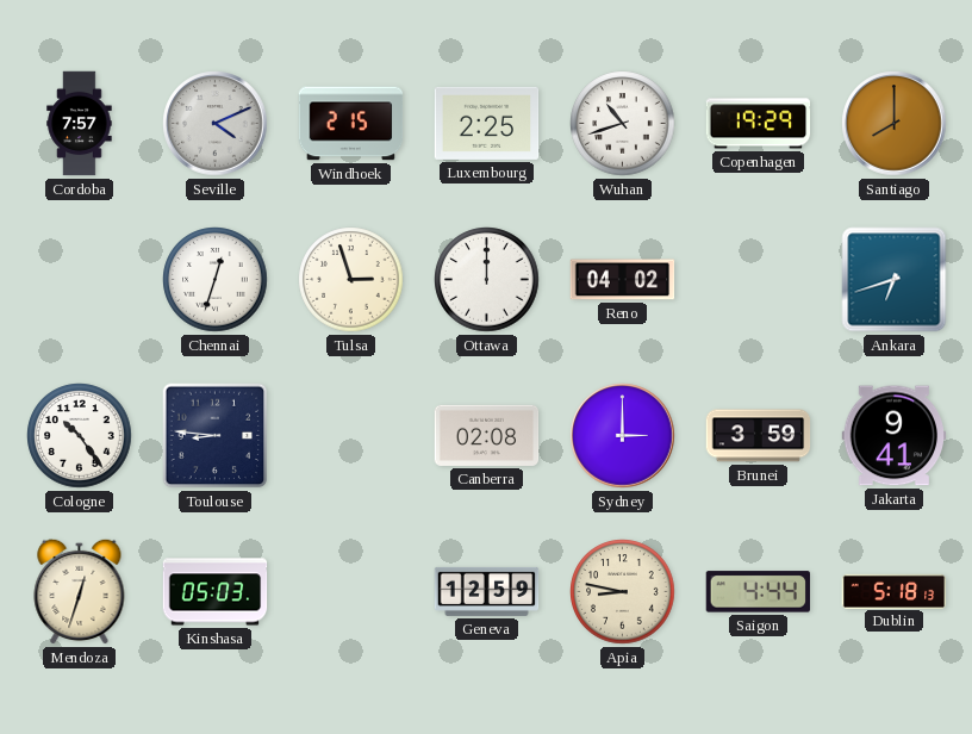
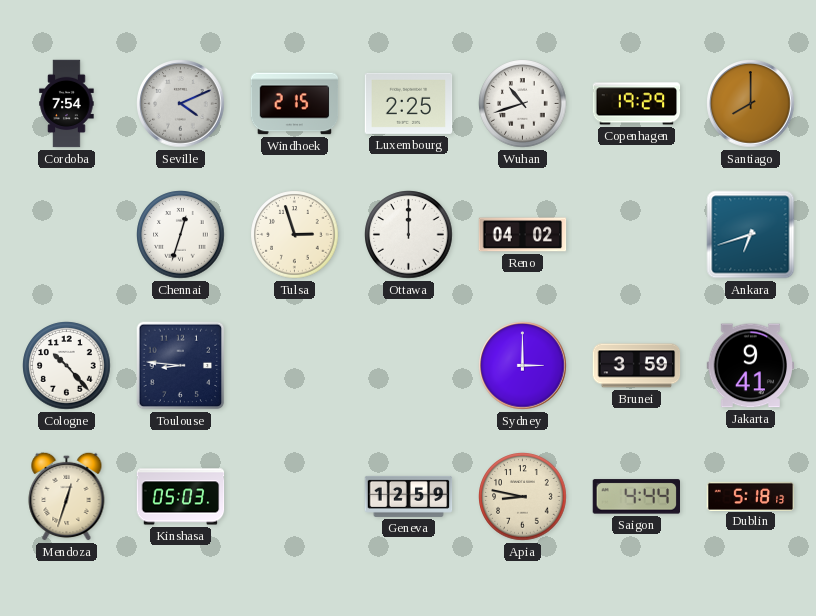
Cordoba: 7:57 -> 7:54 (67, 104)
Cologne: 10:24 -> 10:23 (67, 366)
Canberra: 02:08 -> none (487, 435)
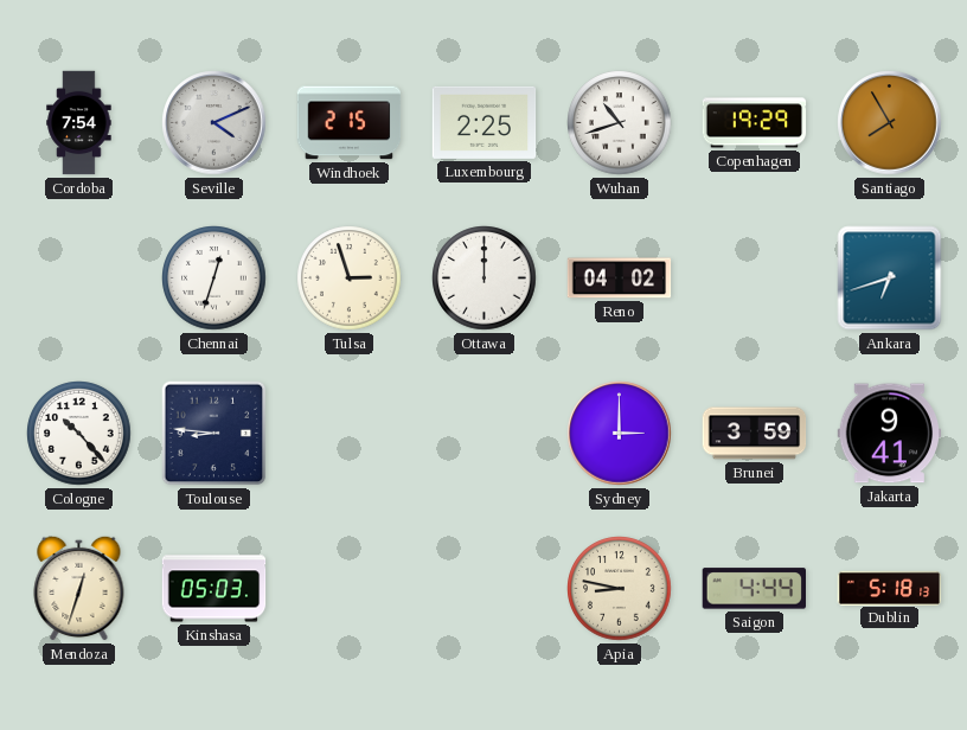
Santiago: 8:00 -> 7:55 (890, 123)
Geneva: 12:59 -> none (409, 496)
